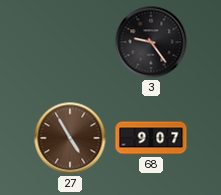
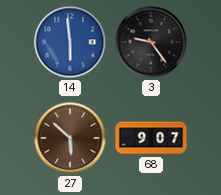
14: none -> 5:59 (70, 42)
27: 4:55 -> 5:52 (70, 138)
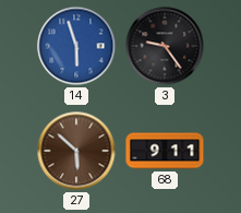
14: 5:59 -> 5:57 (76, 46)
68: 9:07 -> 9:11 (165, 151)
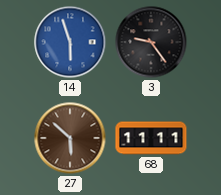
68: 9:11 -> 11:11 (151, 138)
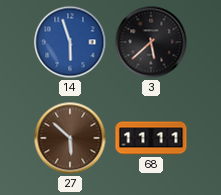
3: 9:24 -> 5:38 (151, 42)
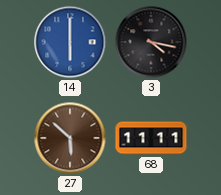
14: 5:57 -> 6:00 (70, 42)
3: 5:38 -> 4:17 (151, 42)
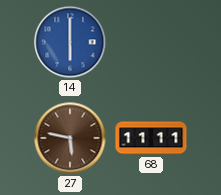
3: 4:17 -> none (151, 42)
27: 5:52 -> 5:47 (70, 138)
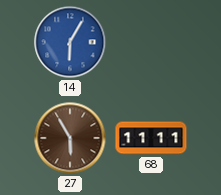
14: 6:00 -> 6:05 (70, 42)
27: 5:47 -> 5:55 (70, 138)
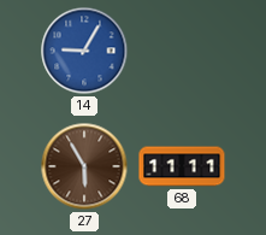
14: 6:05 -> 9:05 (84, 51)
